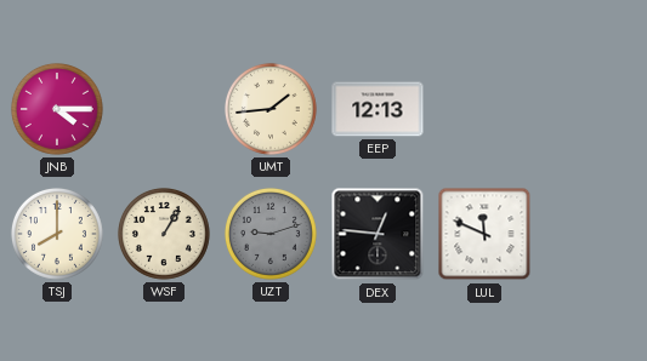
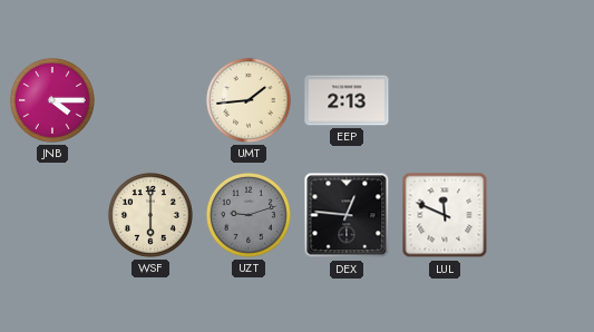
EEP: 12:13 -> 2:13 (347, 100)
TSJ: 8:00 -> none (57, 234)
WSF: 1:05 -> 6:00 (150, 215)
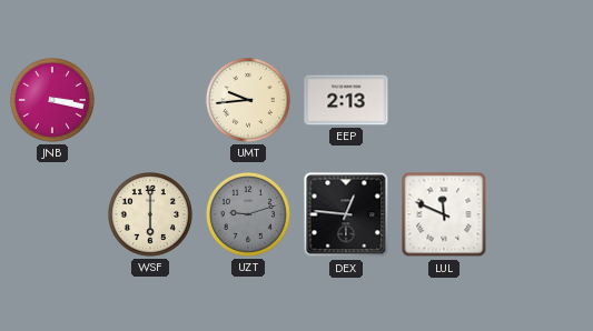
JNB: 4:15 -> 3:17 (52, 100)
UMT: 1:44 -> 9:44 (248, 100)
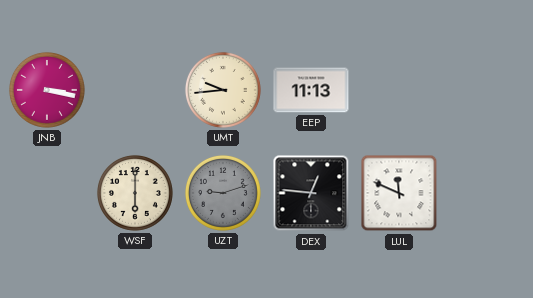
EEP: 2:13 -> 11:13 (311, 90)
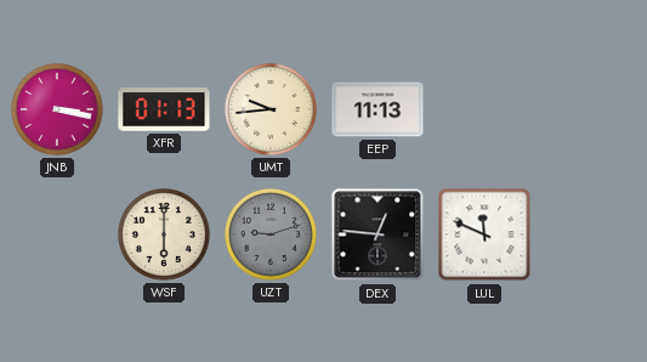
XFR: none -> 01:13 (164, 109)
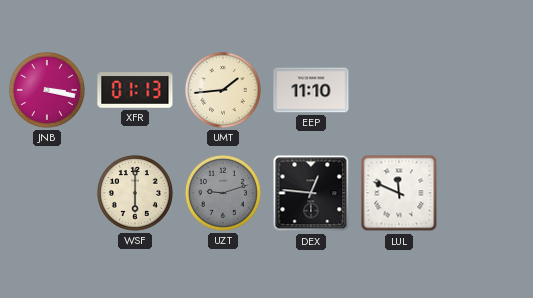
UMT: 9:44 -> 1:44 (223, 90)
EEP: 11:13 -> 11:10 (311, 90)
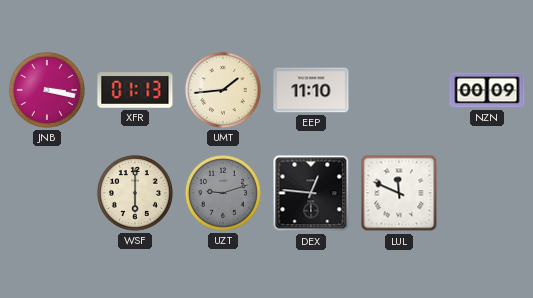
NZN: none -> 00:09 (487, 90)
